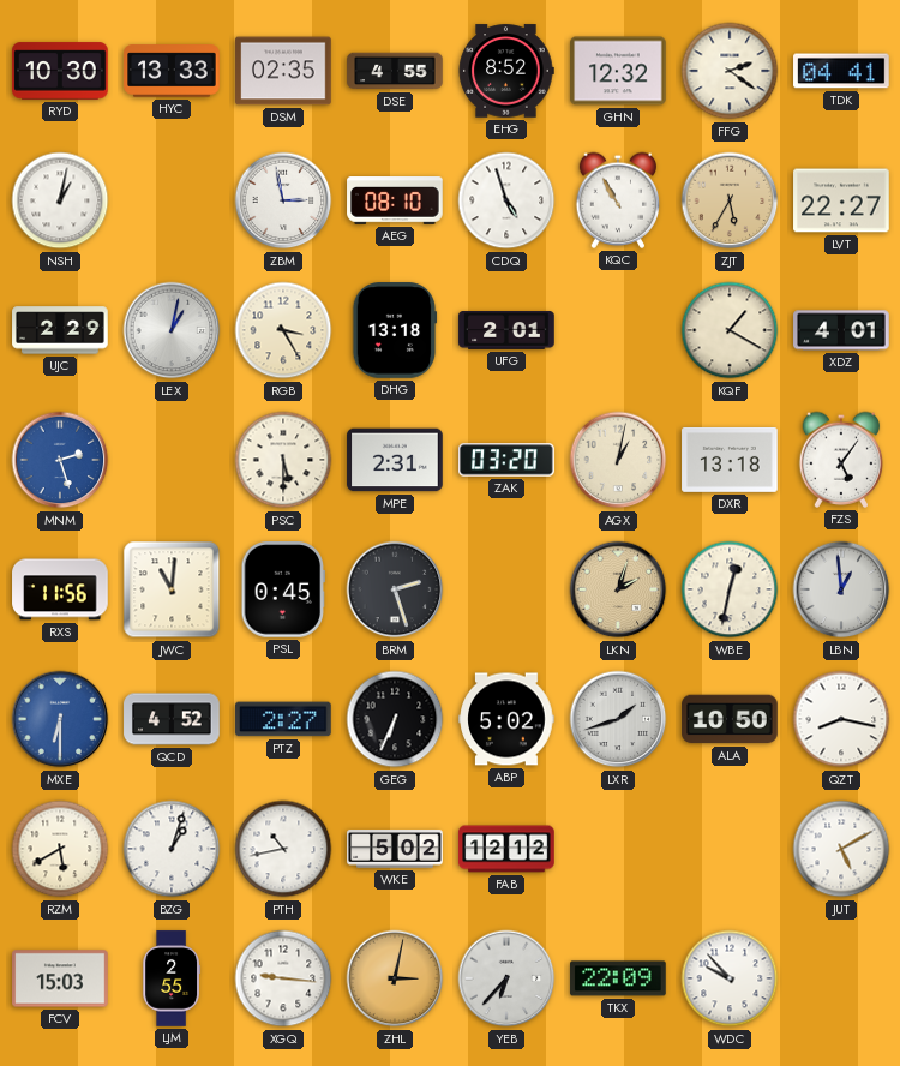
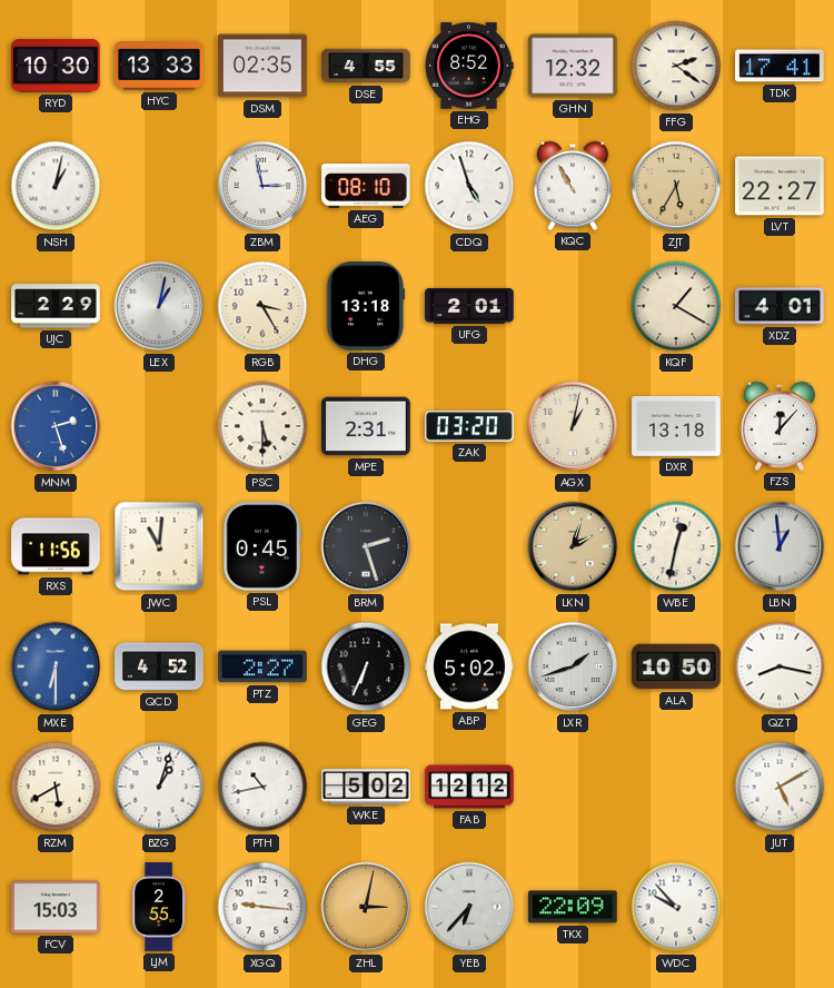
TDK: 04:41 -> 17:41 (780, 66)
FZS: 5:06 -> 12:07 (780, 426)
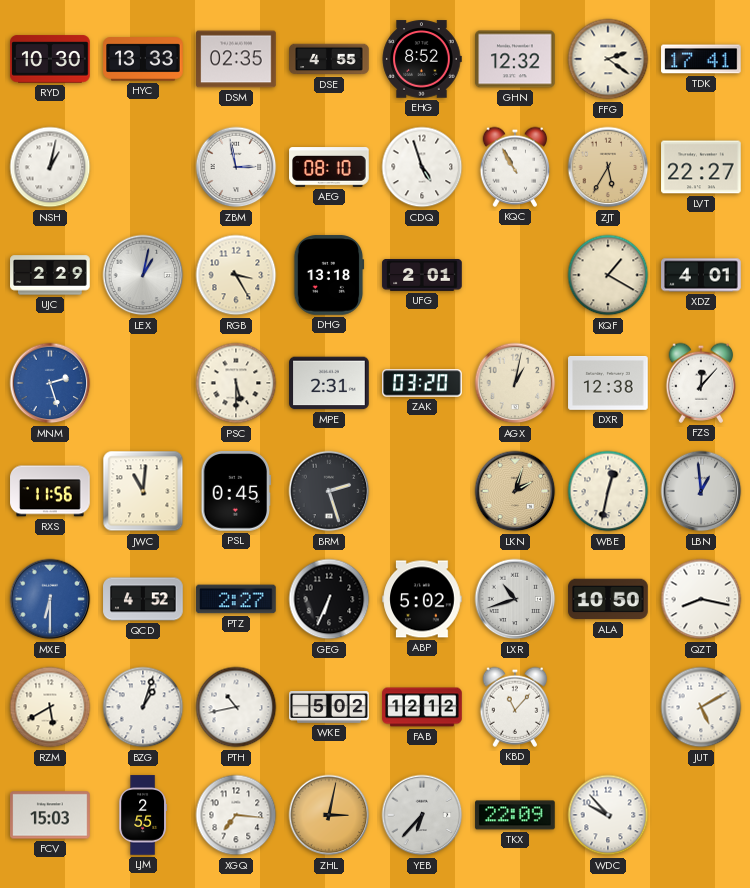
DXR: 13:18 -> 12:38 (608, 383)
LXR: 1:42 -> 10:42 (515, 599)
KBD: none -> 11:07 (515, 707)
XGQ: 9:16 -> 7:16 (236, 815)
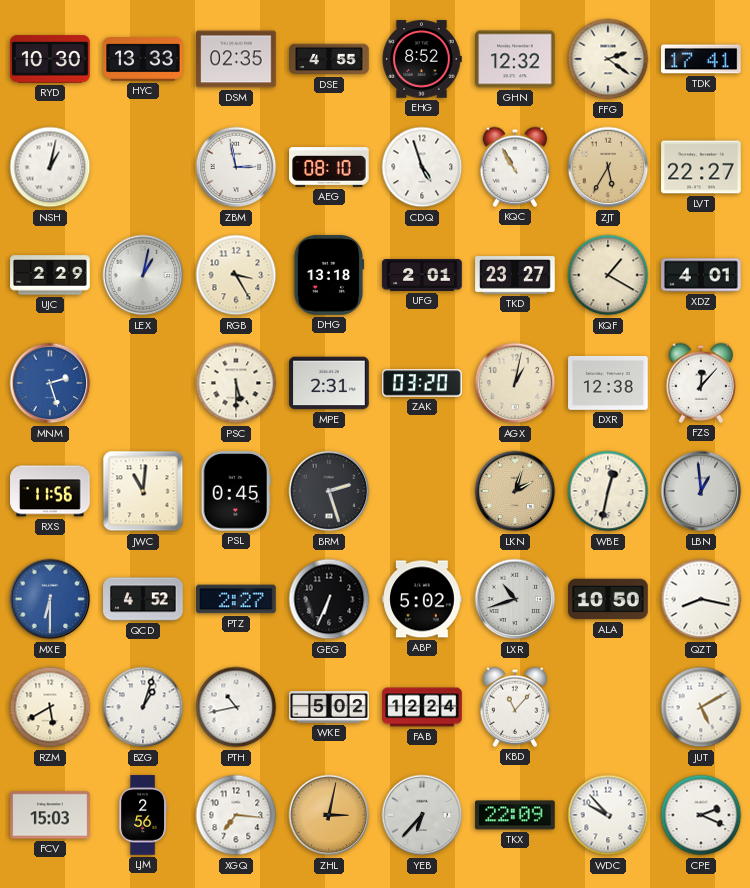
TKD: none -> 23:27 (515, 276)
FAB: 12:12 -> 12:24 (422, 707)
LJM: 2:55 -> 2:56 (143, 815)
CPE: none -> 2:19 (701, 815)
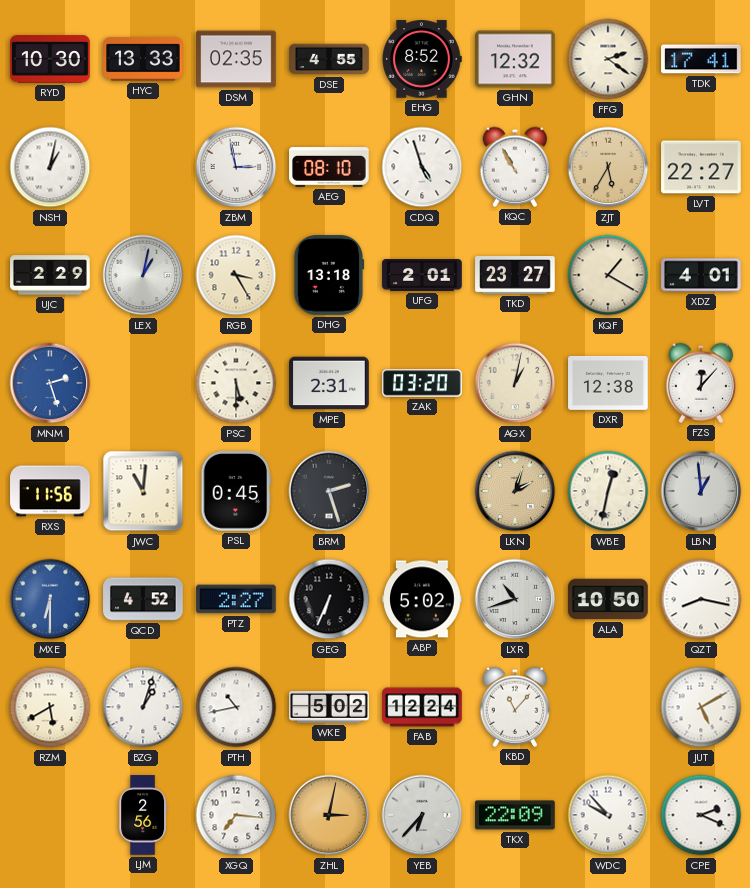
FCV: 15:03 -> none (50, 815)
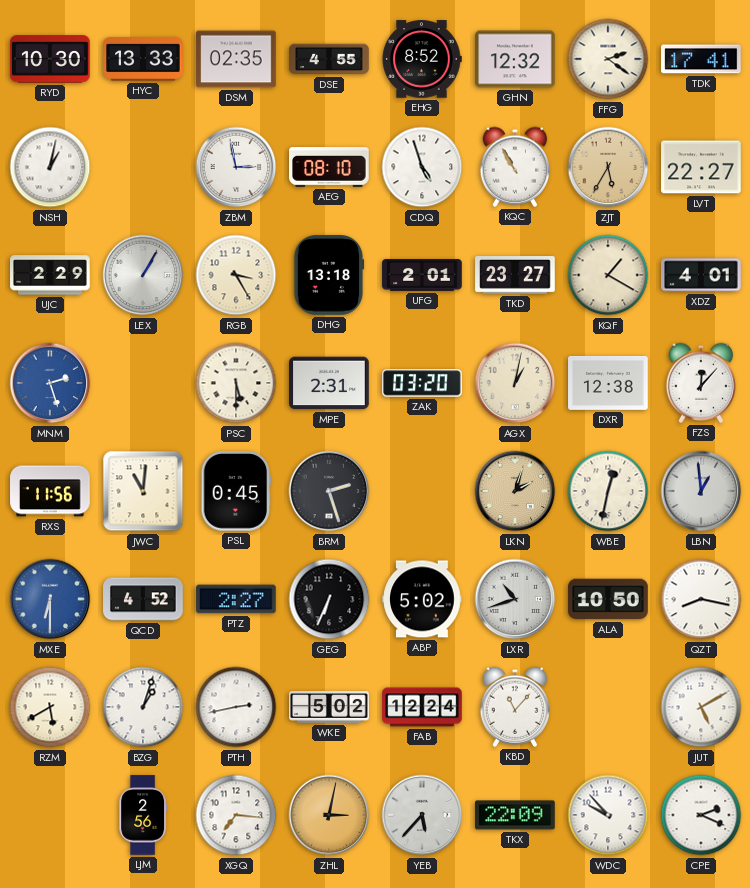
LEX: 1:02 -> 1:05 (143, 275)
PTH: 10:43 -> 2:43 (236, 707)
YEB: 6:37 -> 5:37 (422, 815)
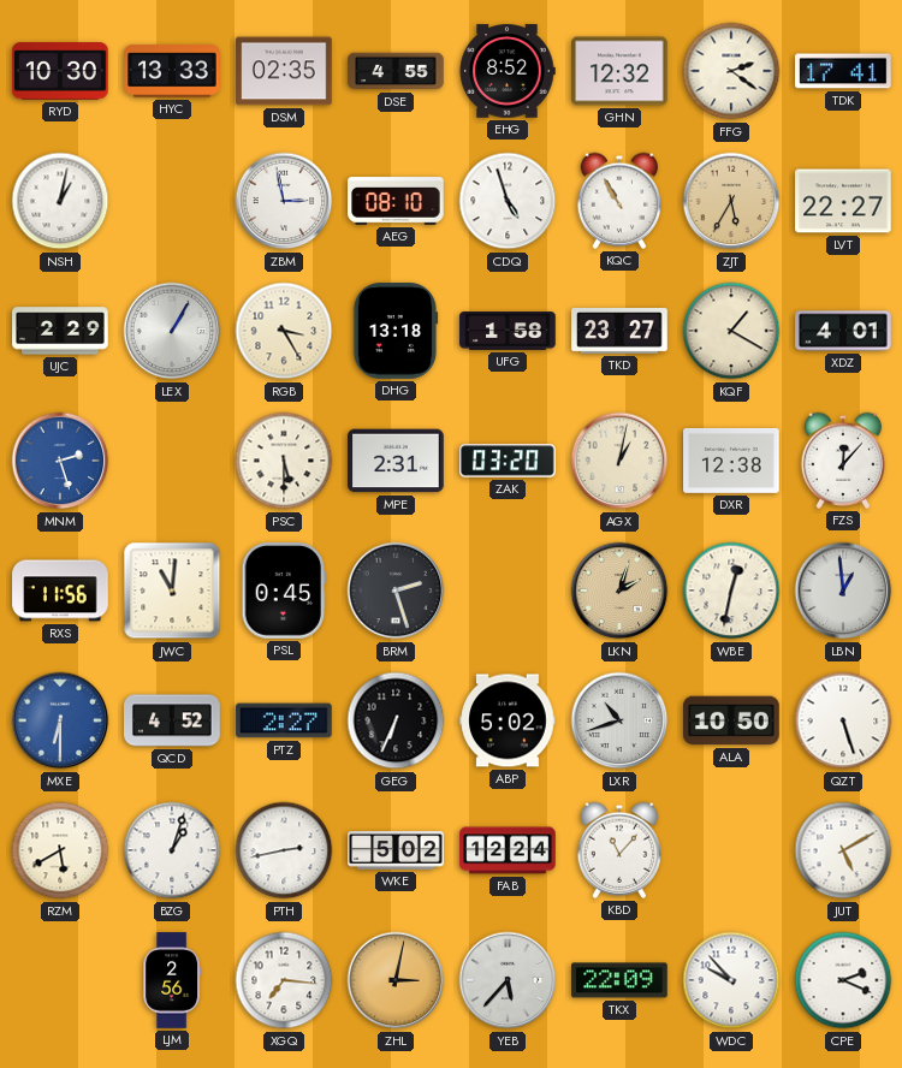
UFG: 2:01 -> 1:58 (508, 332)
QZT: 8:17 -> 5:27 (843, 720)
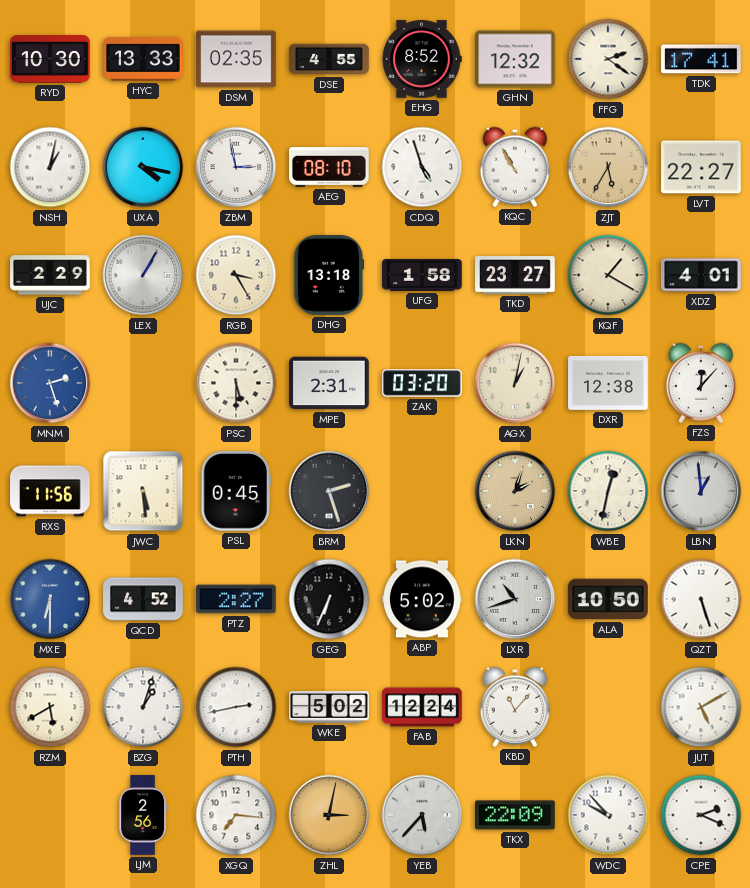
UXA: none -> 4:17 (143, 167)
JWC: 11:01 -> 5:29 (143, 491)
